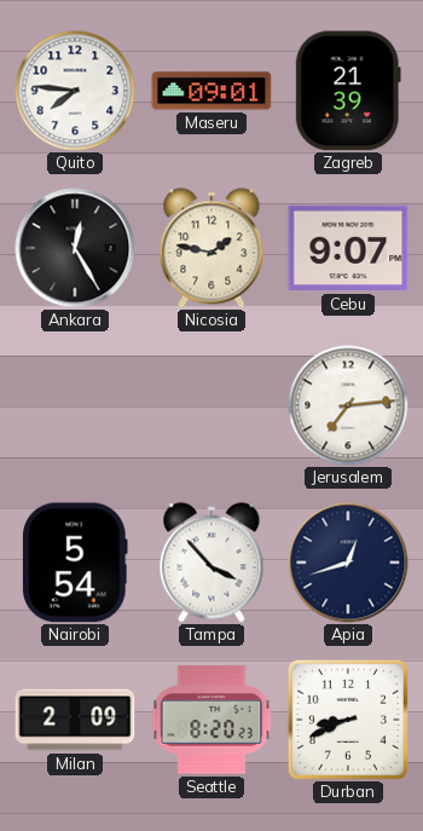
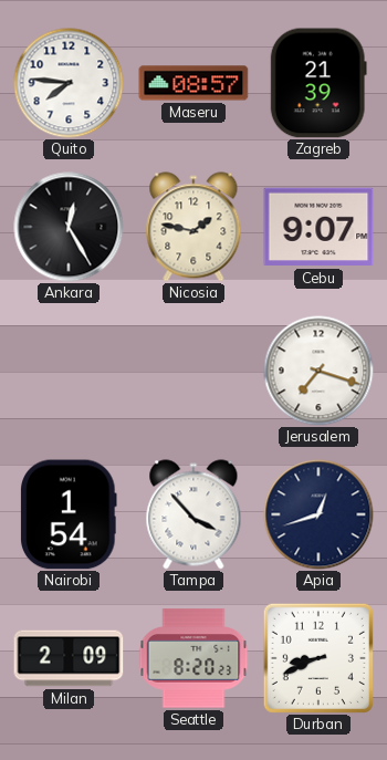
Maseru: 09:01 -> 08:57 (193, 83)
Jerusalem: 7:14 -> 7:18 (318, 371)
Nairobi: 5:54 -> 1:54 (70, 514)
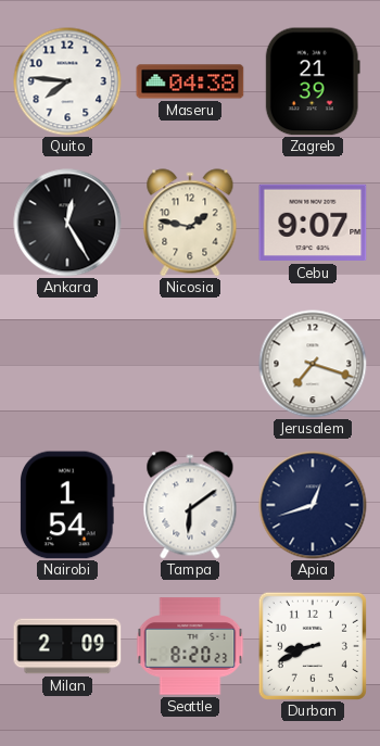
Maseru: 08:57 -> 04:38 (190, 81)
Tampa: 3:53 -> 6:09 (190, 505)
